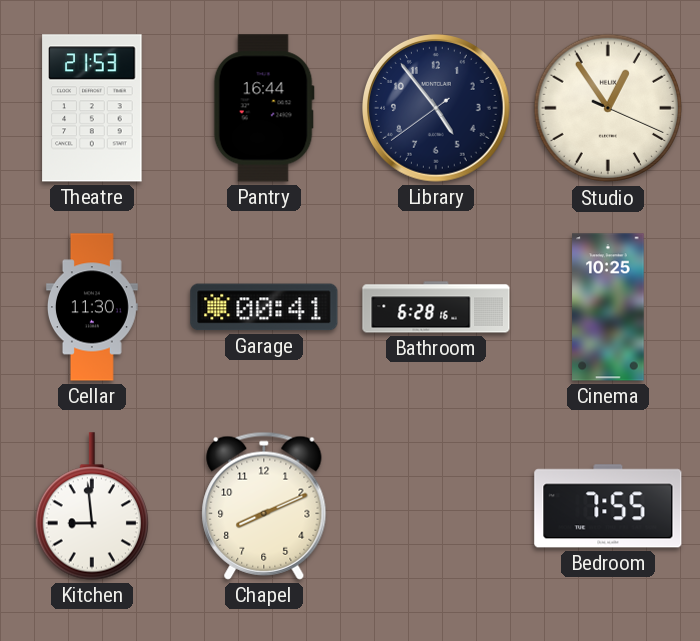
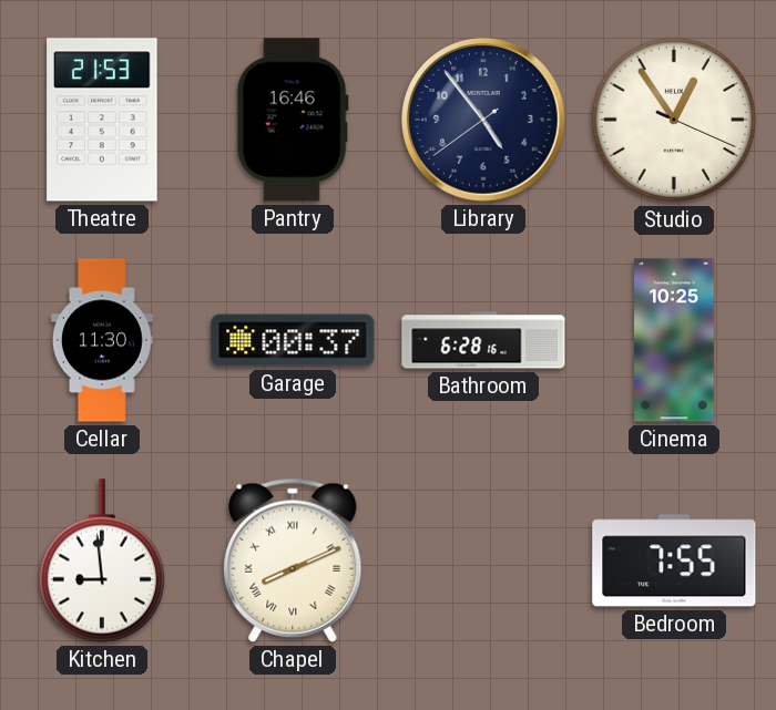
Pantry: 16:44 -> 16:46 (293, 120)
Garage: 00:41 -> 00:37 (293, 340)
Chapel numerals: Arabic -> Roman (293, 560)
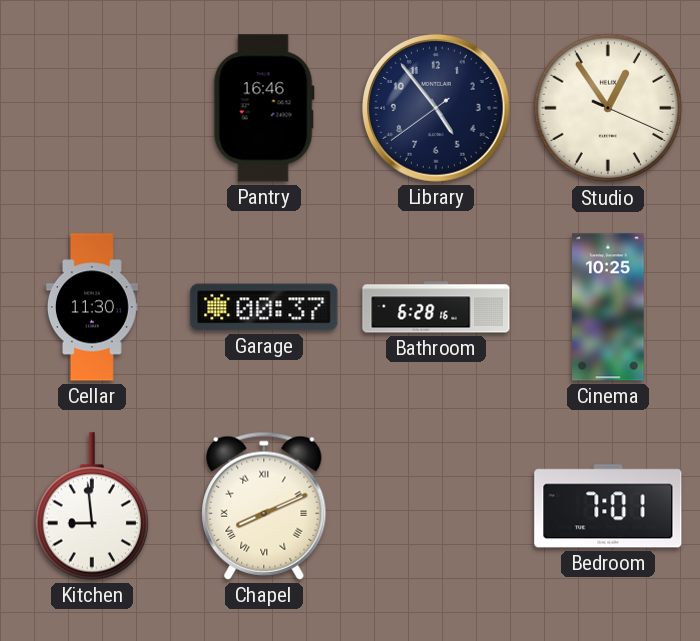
Theatre: 21:53 -> none (102, 120)
Bedroom: 7:55 -> 7:01 (608, 506)
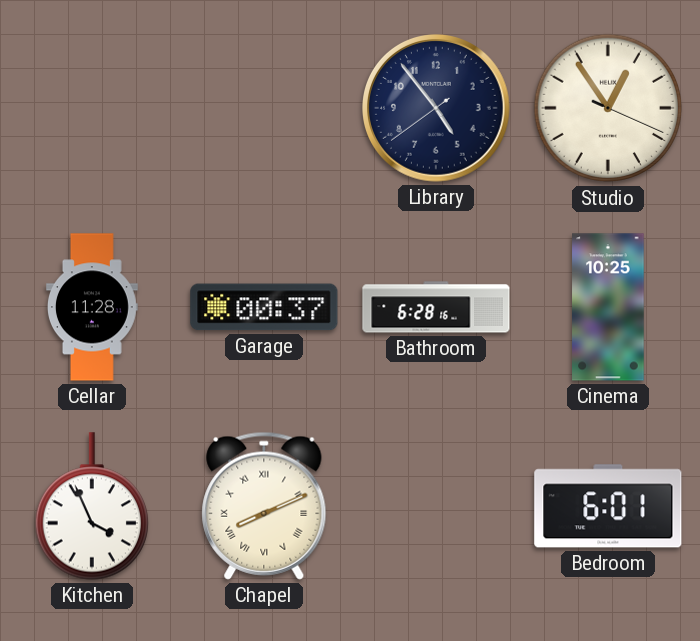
Pantry: 16:46 -> none (264, 108)
Cellar: 11:30 -> 11:28 (92, 307)
Kitchen: 8:59 -> 3:56 (92, 506)
Bedroom: 7:01 -> 6:01 (608, 506)
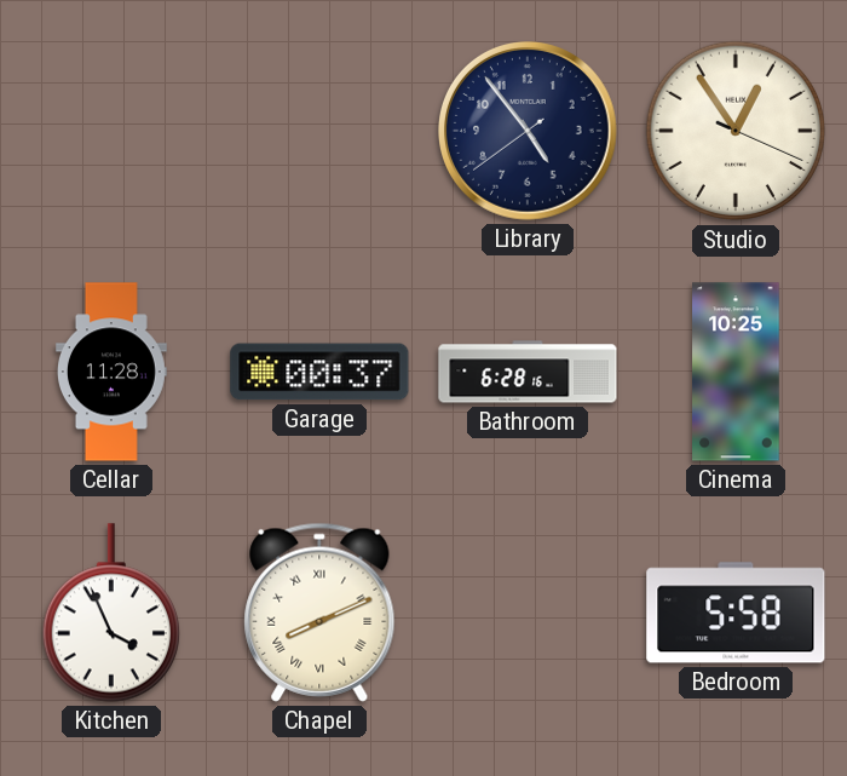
Bedroom: 6:01 -> 5:58 (736, 613)
